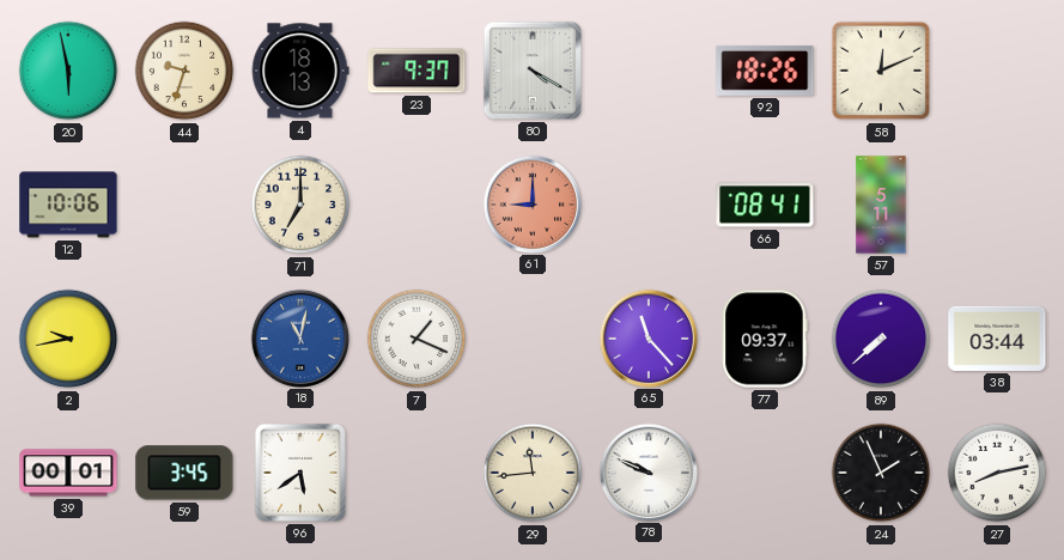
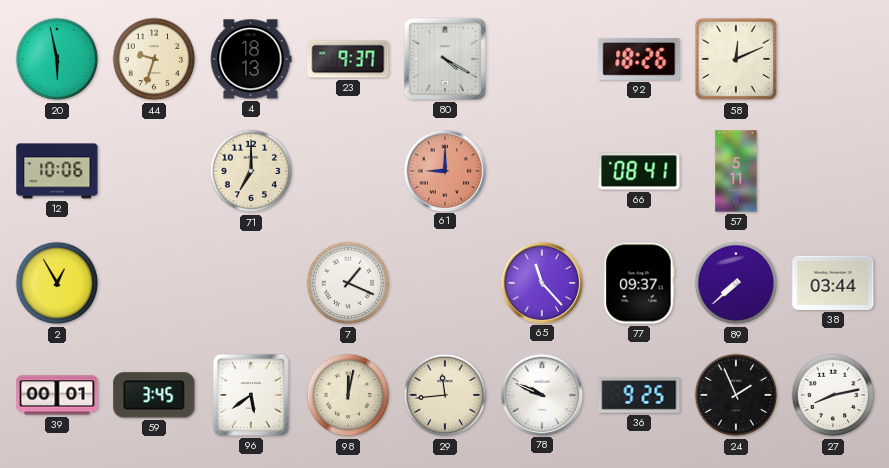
2: 9:43 -> 12:55 (57, 283)
18: 11:02 -> none (299, 337)
98: none -> 12:02 (348, 395)
36: none -> 9:25 (639, 395)
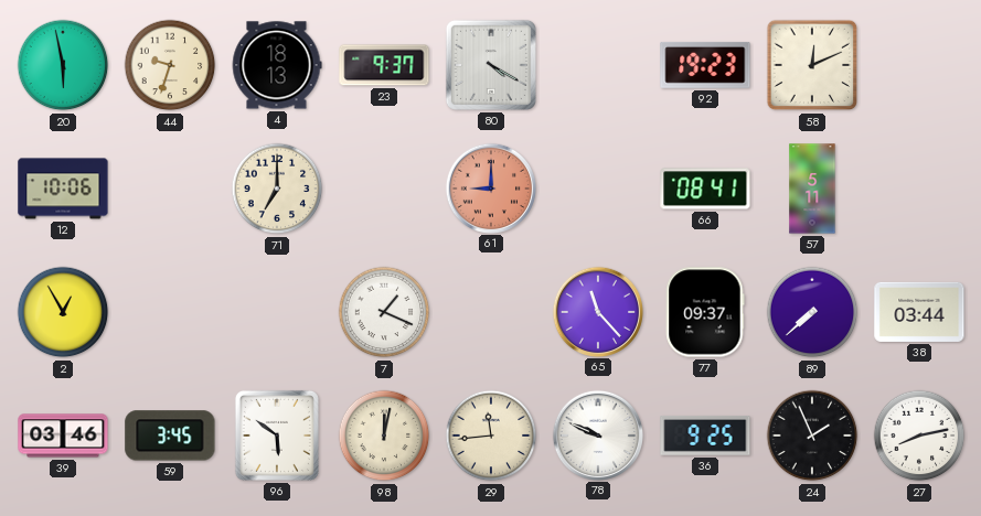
92: 18:26 -> 19:23 (705, 65)
39: 00:01 -> 03:46 (63, 436)
96: 5:39 -> 5:51 (277, 436)
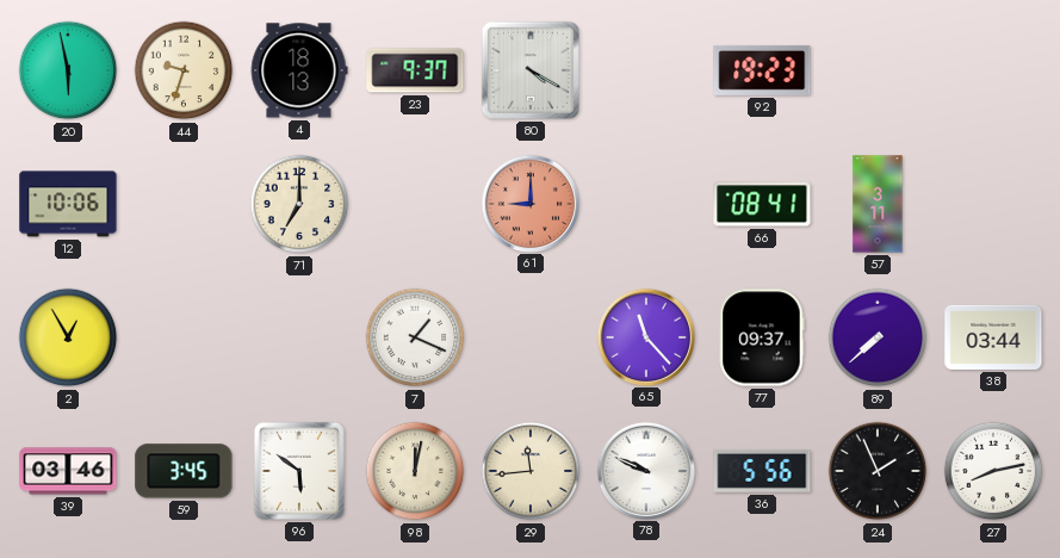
58: 12:11 -> none (812, 65)
57: 5:11 -> 3:11 (878, 204)
36: 9:25 -> 5:56 (762, 471)
